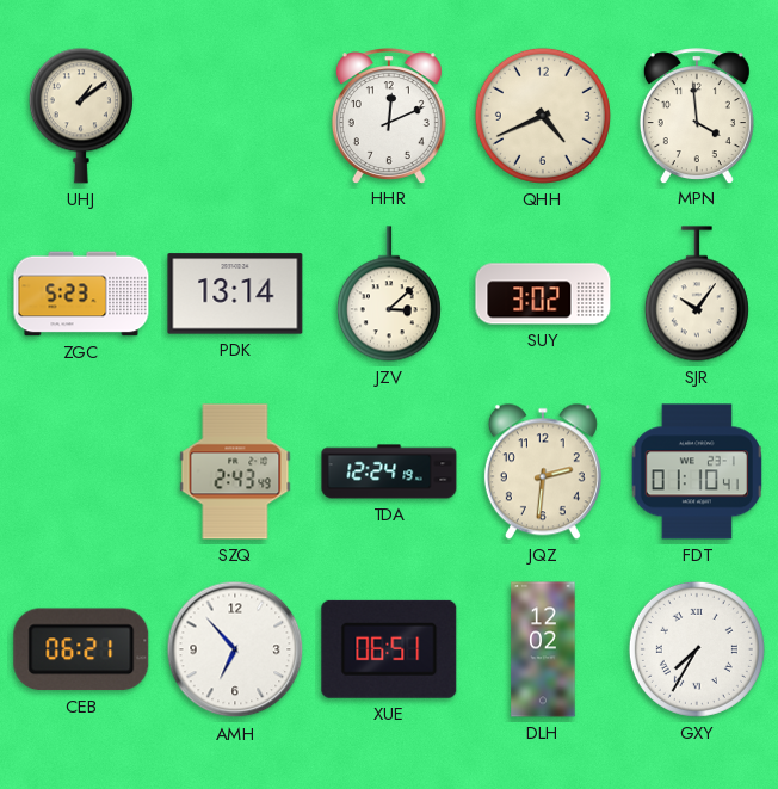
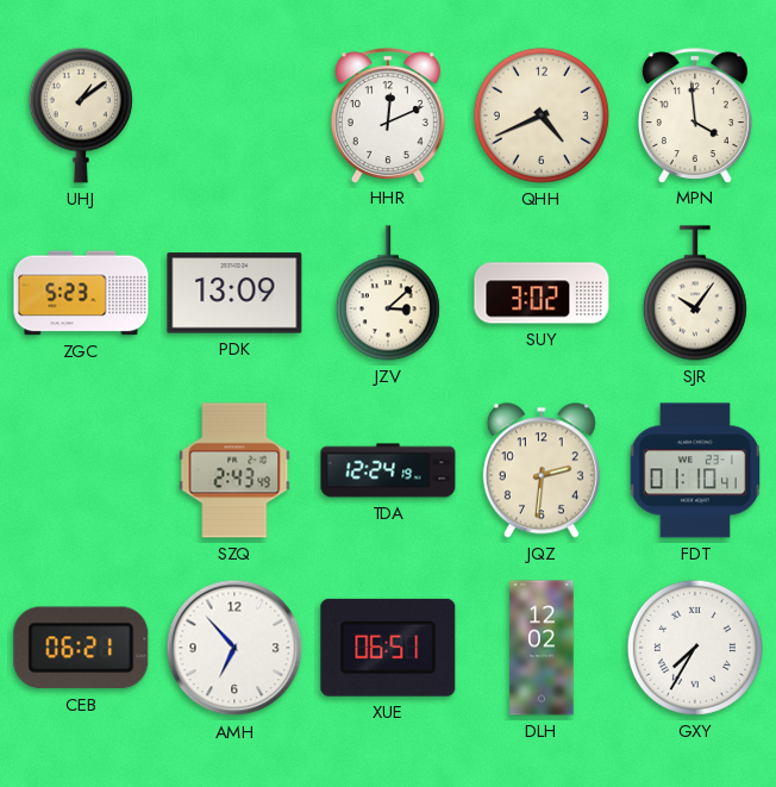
PDK: 13:14 -> 13:09 (234, 293)
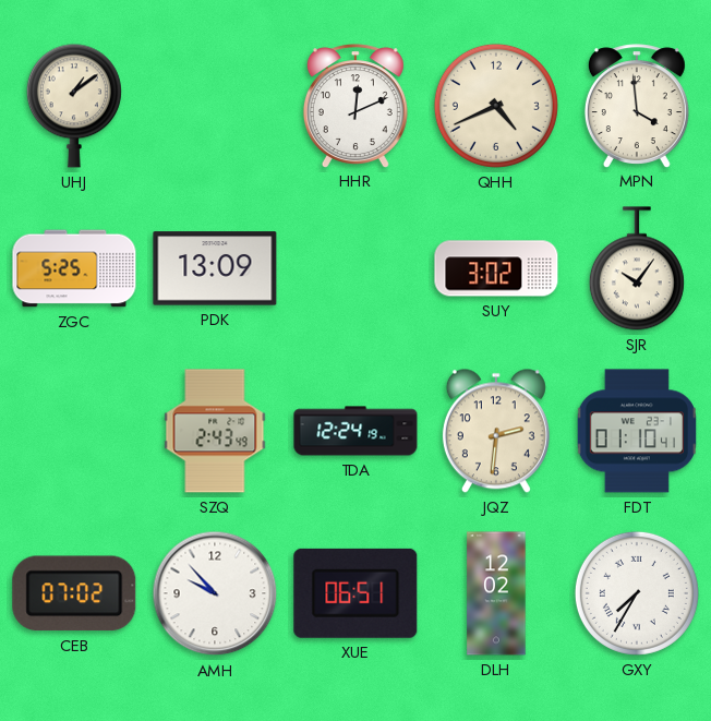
ZGC: 5:23 -> 5:25 (74, 268)
JZV: 3:08 -> none (388, 293)
CEB: 06:21 -> 07:02 (74, 593)
AMH: 6:53 -> 9:53 (215, 593)
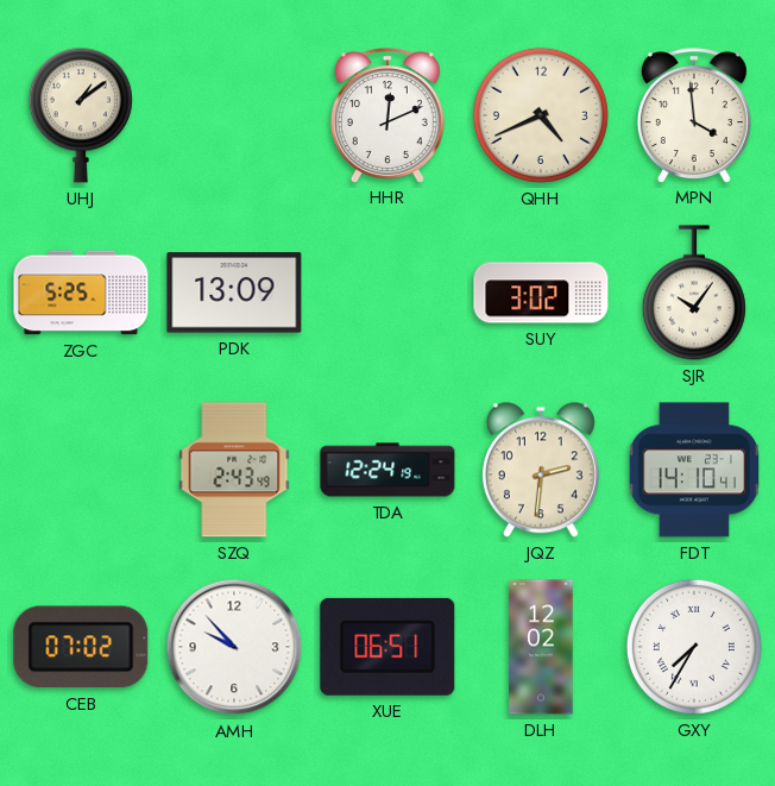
FDT: 01:10 -> 14:10 (693, 470)
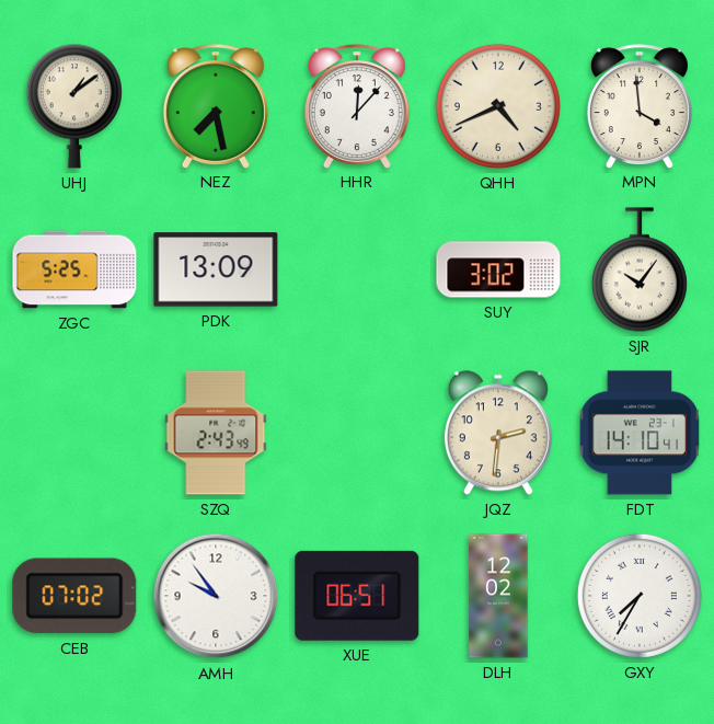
NEZ: none -> 7:28 (216, 106)
HHR: 12:11 -> 12:07 (357, 106)
TDA: 12:24 -> none (387, 470)
AMH: 9:53 -> 9:54 (216, 596)
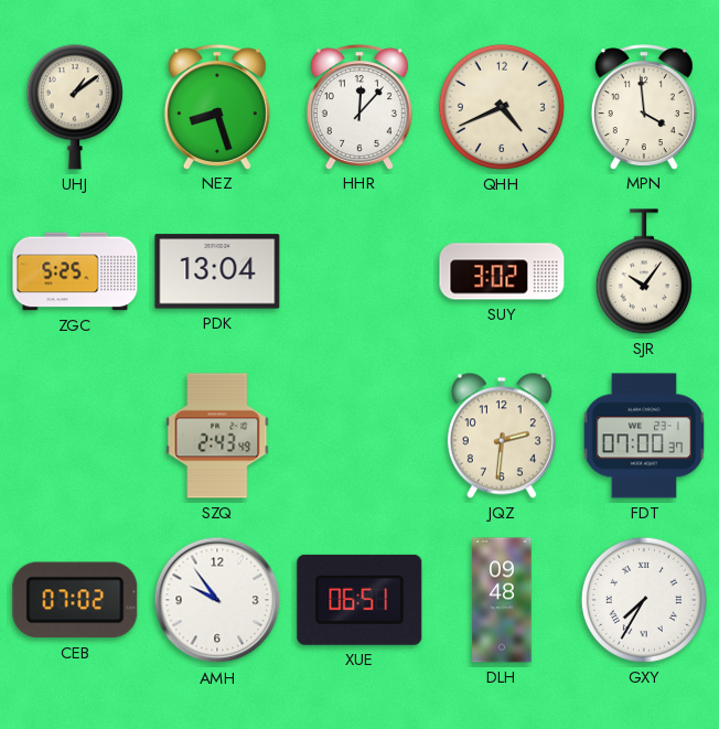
NEZ: 7:28 -> 8:27 (217, 107)
PDK: 13:09 -> 13:04 (217, 271)
FDT: 14:10 -> 07:00 (643, 436)
DLH: 12:02 -> 09:48 (502, 600)
